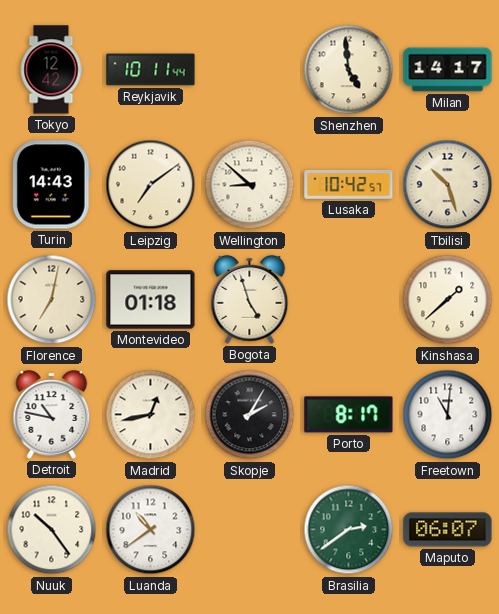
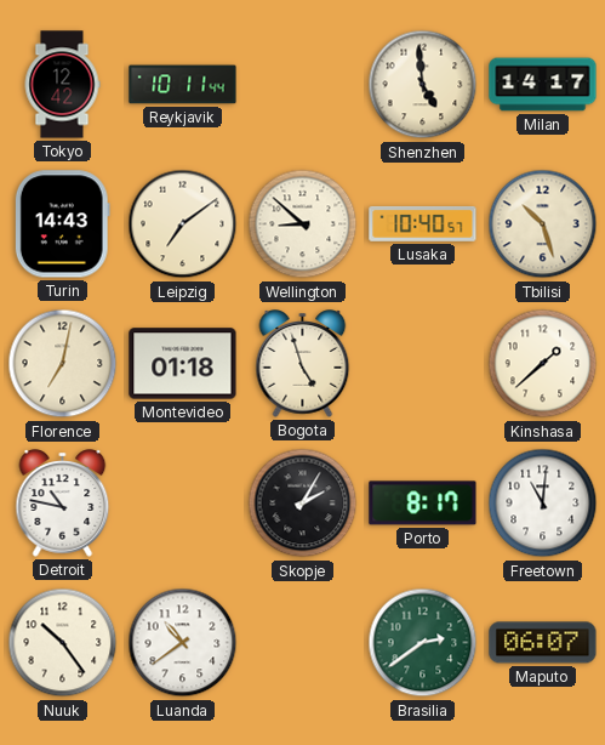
Lusaka: 10:42 -> 10:40 (423, 223)
Madrid: 12:43 -> none (151, 415)
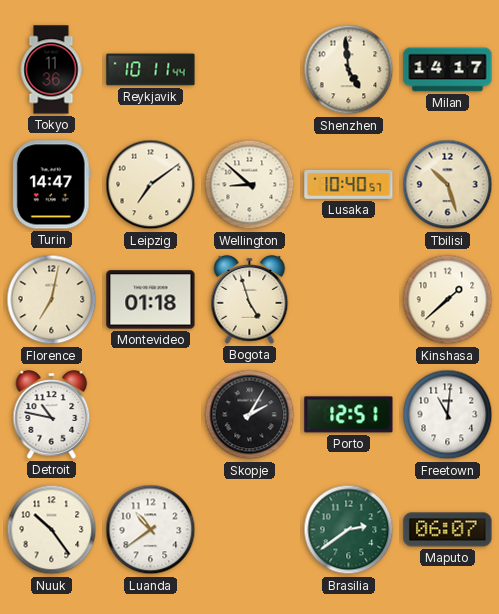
Tokyo: 12:42 -> 11:36 (51, 70)
Turin: 14:43 -> 14:47 (51, 185)
Porto: 8:17 -> 12:51 (349, 415)
